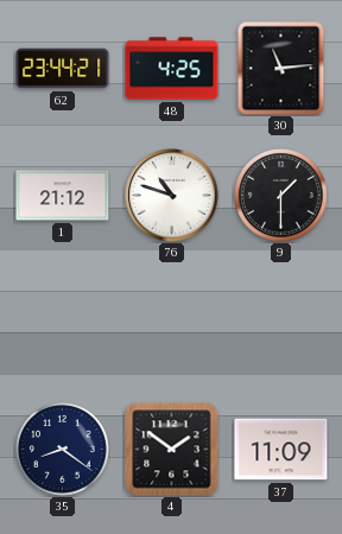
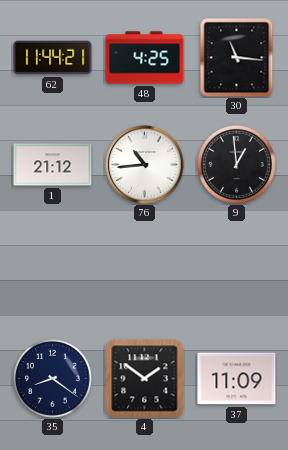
62: 23:44 -> 11:44 (53, 58)
30: 11:14 -> 11:16 (237, 58)
76: 10:48 -> 10:44 (145, 165)
9: 1:30 -> 12:59 (237, 165)
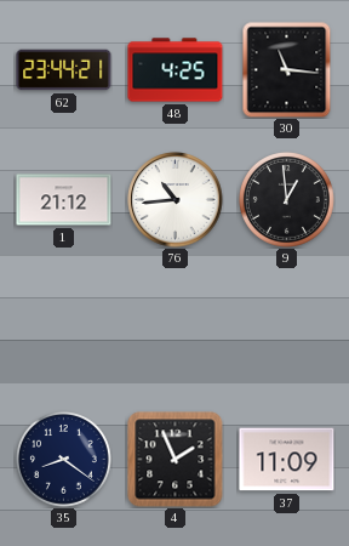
62: 11:44 -> 23:44 (64, 70)
4: 1:51 -> 1:56 (176, 460)
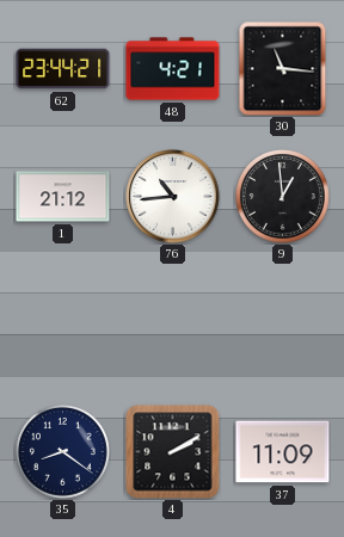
48: 4:25 -> 4:21 (173, 69)
4: 1:56 -> 2:10 (173, 452)
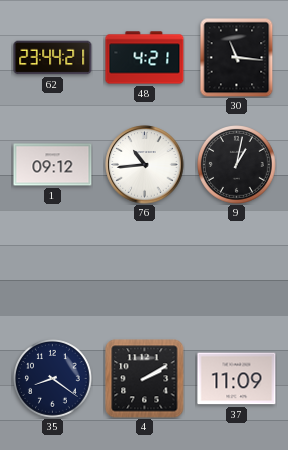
1: 21:12 -> 09:12 (53, 165)
9: 12:59 -> 1:02 (237, 165)
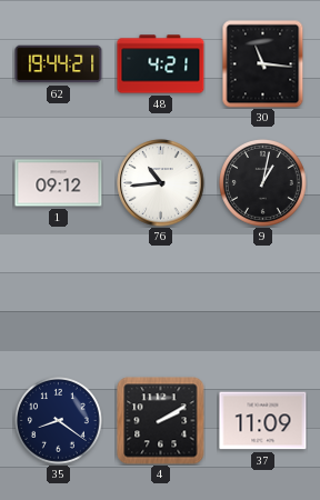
62: 23:44 -> 19:44 (59, 64)
